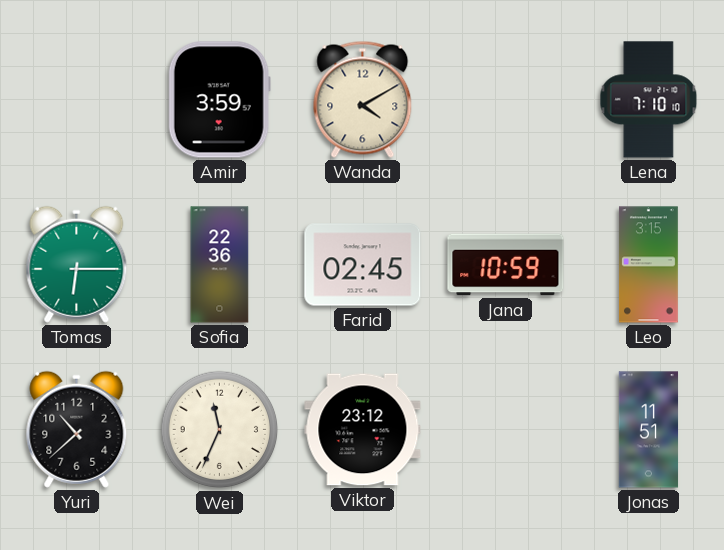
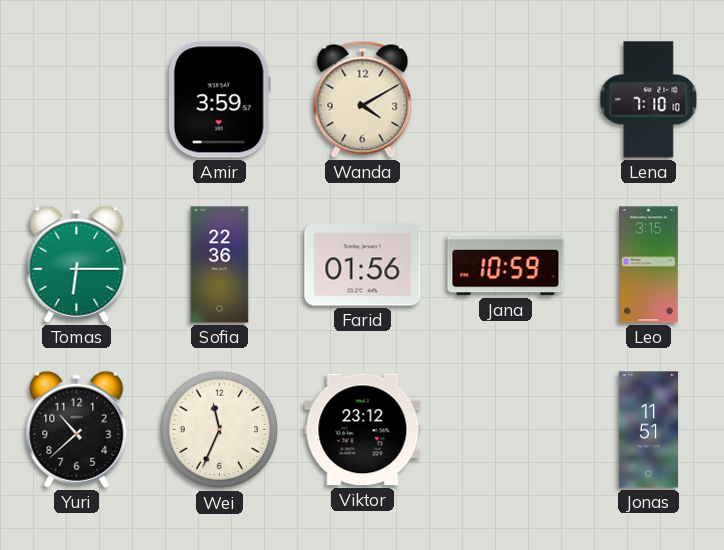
Farid: 02:45 -> 01:56 (363, 265)
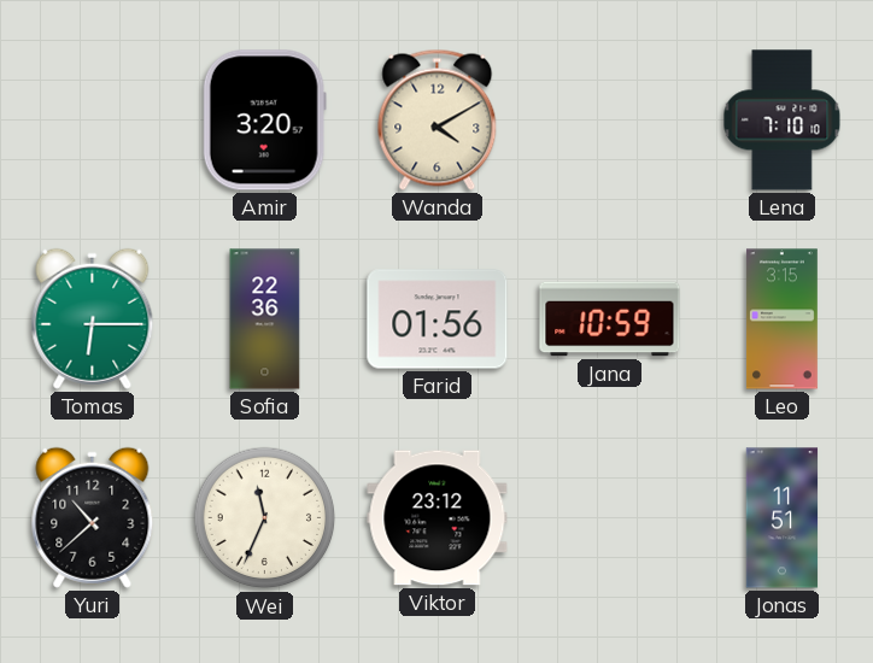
Amir: 3:59 -> 3:20 (264, 121)
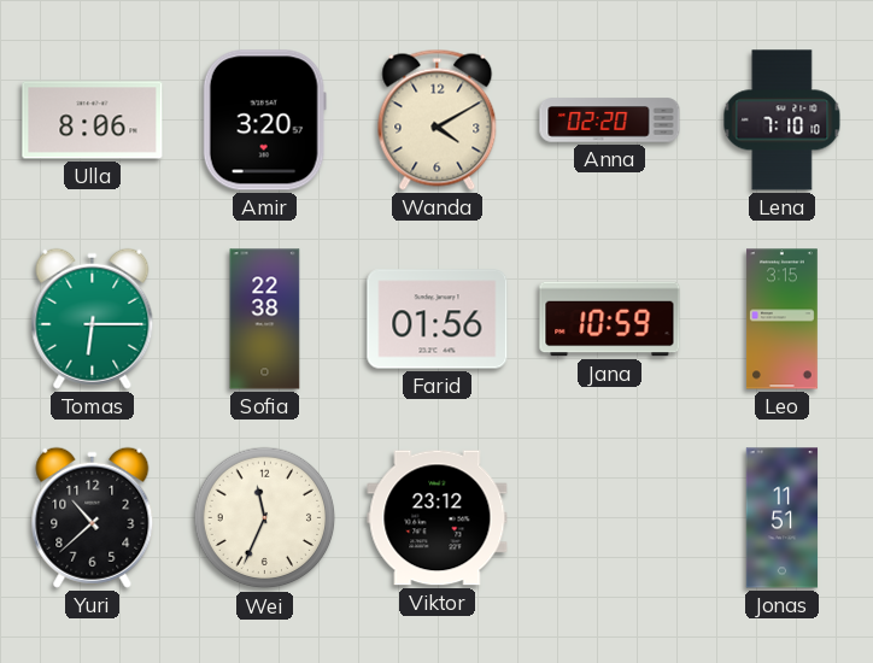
Ulla: none -> 8:06 (93, 121)
Anna: none -> 02:20 (610, 121)
Sofia: 22:36 -> 22:38 (265, 319)
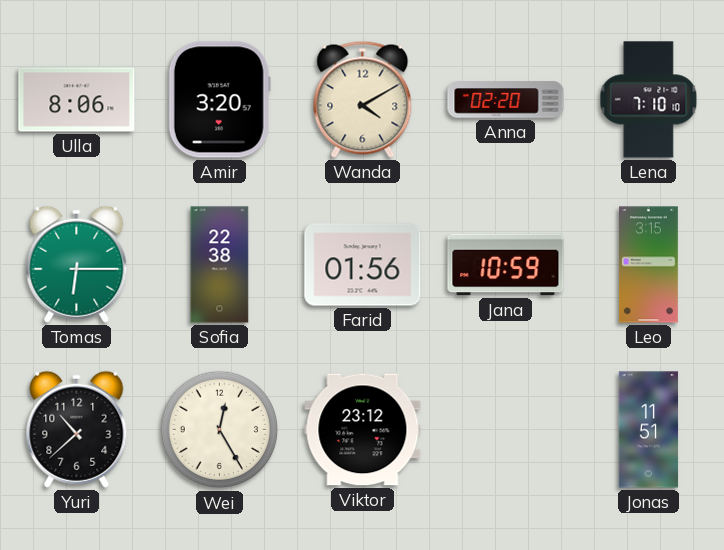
Wei: 11:34 -> 12:25 (220, 430)
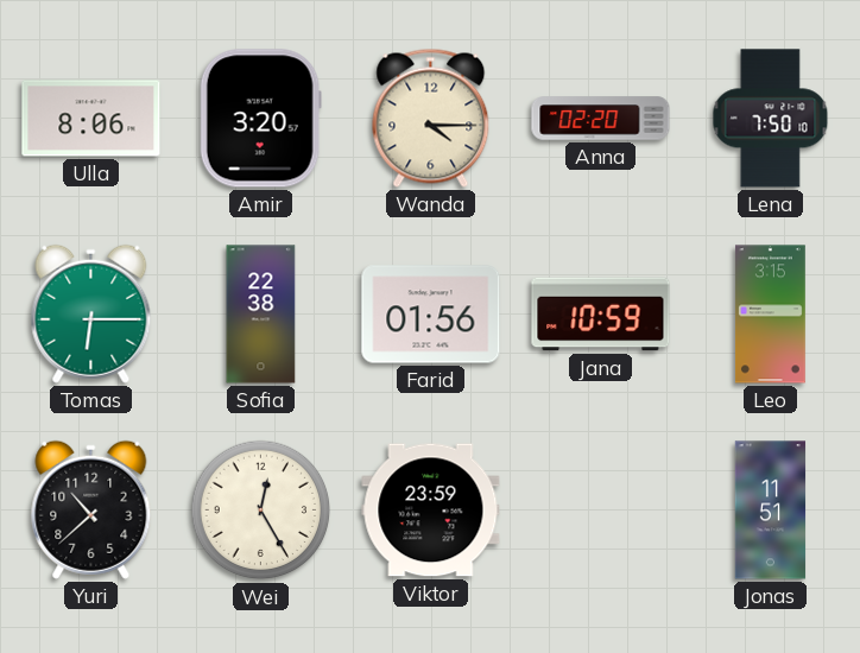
Wanda: 4:10 -> 4:15 (431, 118)
Lena: 7:10 -> 7:50 (771, 119)
Viktor: 23:12 -> 23:59 (431, 511)
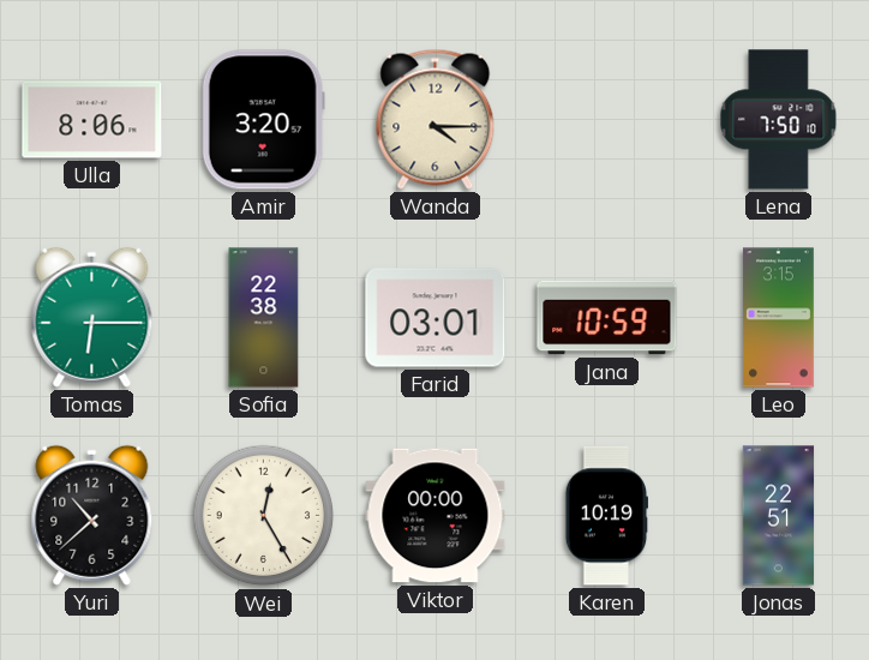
Anna: 02:20 -> none (601, 119)
Farid: 01:56 -> 03:01 (436, 318)
Viktor: 23:59 -> 00:00 (436, 516)
Karen: none -> 10:19 (606, 516)
Jonas: 11:51 -> 22:51 (779, 516)
